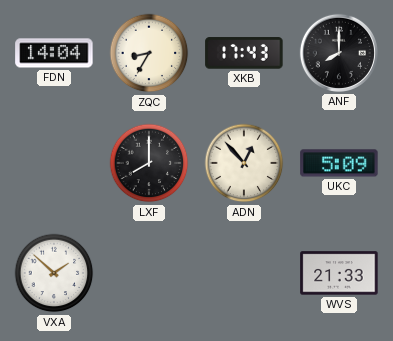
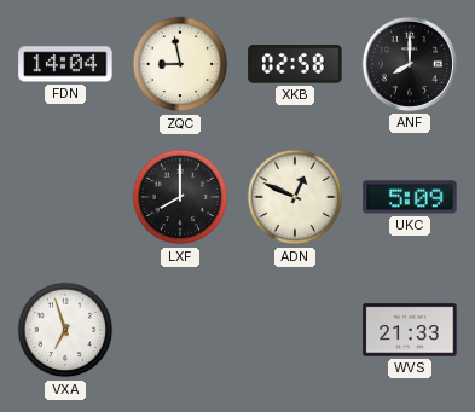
ZQC: 8:35 -> 8:58 (180, 64)
XKB: 17:43 -> 02:58 (295, 64)
ADN: 12:53 -> 12:49 (295, 197)
VXA: 1:52 -> 6:57 (65, 330)
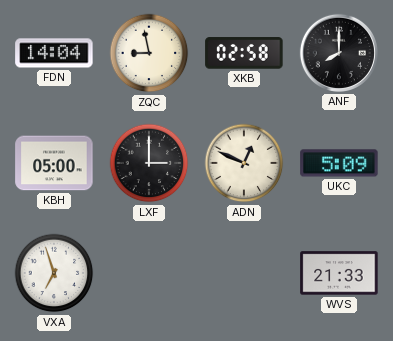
KBH: none -> 05:00 (54, 163)
LXF: 8:00 -> 3:00 (149, 163)
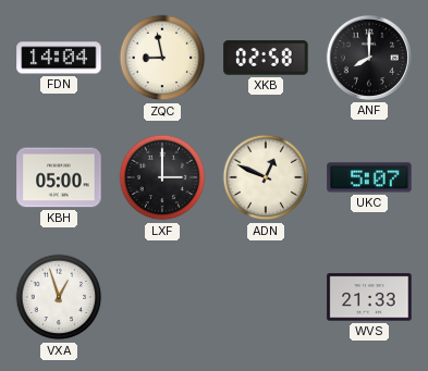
UKC: 5:09 -> 5:07 (369, 177)
VXA: 6:57 -> 12:57 (59, 297)
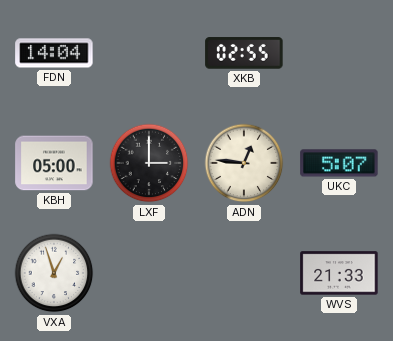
ZQC: 8:58 -> none (162, 58)
XKB: 02:58 -> 02:55 (244, 53)
ANF: 8:00 -> none (369, 58)
ADN: 12:49 -> 12:46 (244, 163)
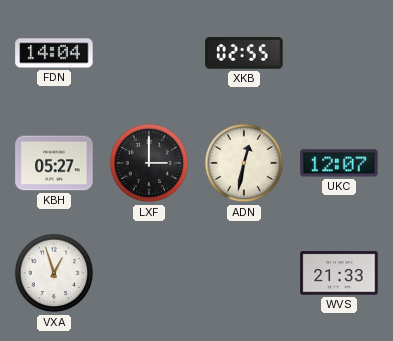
KBH: 05:00 -> 05:27 (54, 163)
ADN: 12:46 -> 12:32 (244, 163)
UKC: 5:07 -> 12:07 (339, 163)
